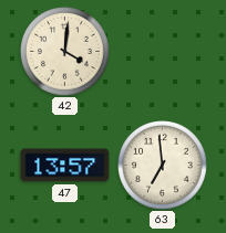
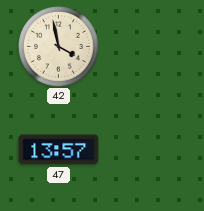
42: 4:01 -> 3:58 (59, 47)
63: 6:59 -> none (163, 166)
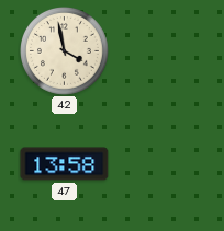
47: 13:57 -> 13:58 (65, 164)
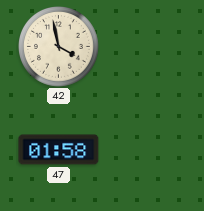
47: 13:58 -> 01:58 (59, 150)
